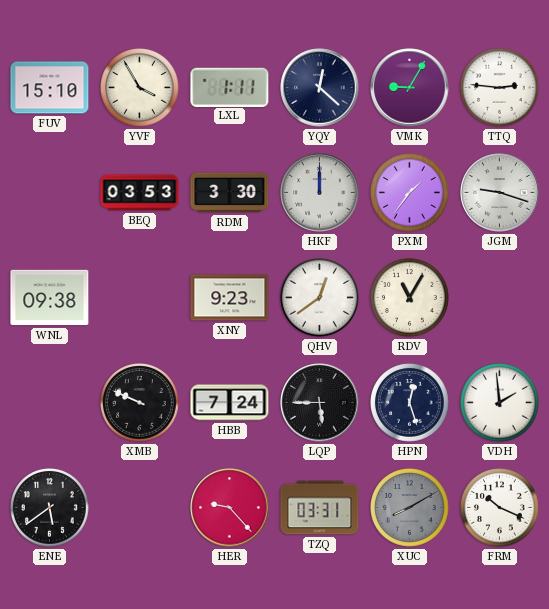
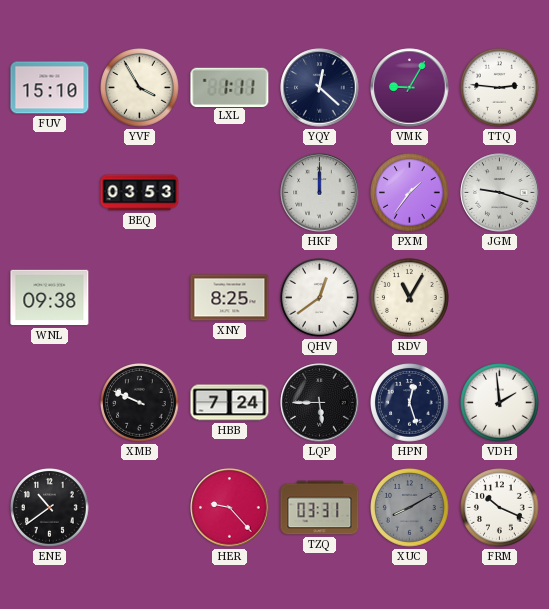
RDM: 3:30 -> none (230, 193)
XNY: 9:23 -> 8:25 (230, 298)
ENE: 5:39 -> 10:39 (50, 508)
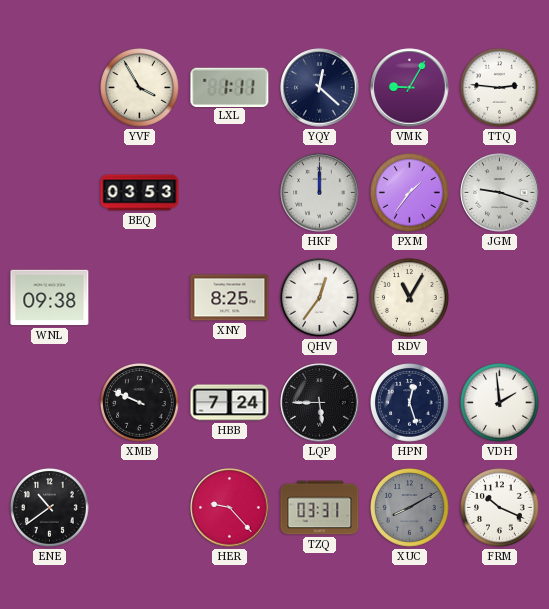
FUV: 15:10 -> none (50, 88)
QHV: 12:39 -> 12:36 (320, 298)
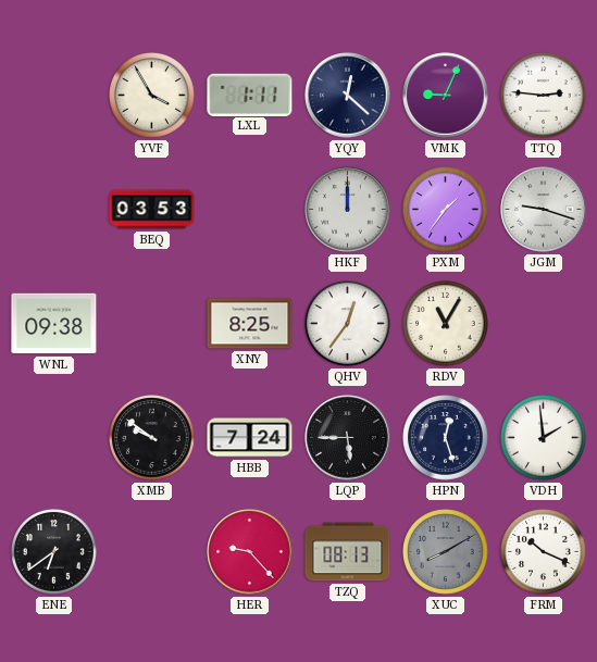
VMK: 9:05 -> 9:04 (446, 96)
XMB: 9:49 -> 9:51 (152, 438)
ENE: 10:39 -> 6:39 (54, 552)
TZQ: 03:31 -> 08:13 (348, 552)
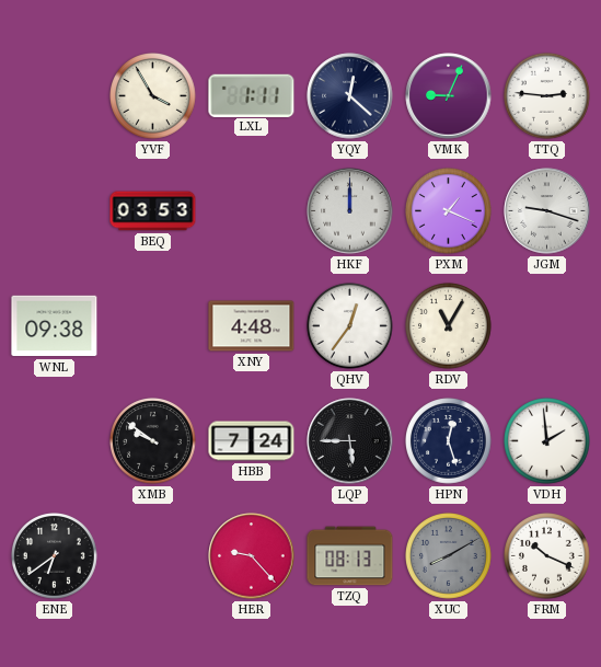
PXM: 1:36 -> 1:19 (449, 211)
XNY: 8:25 -> 4:48 (252, 326)
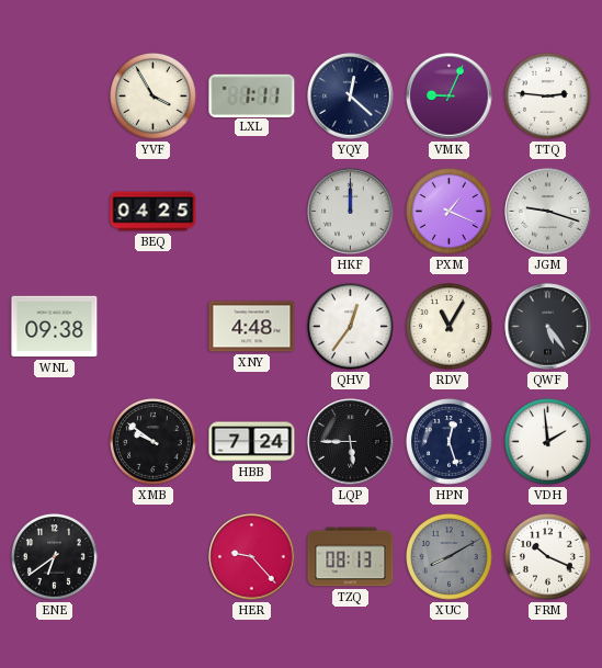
BEQ: 03:53 -> 04:25 (154, 212)
QWF: none -> 5:24 (548, 327)
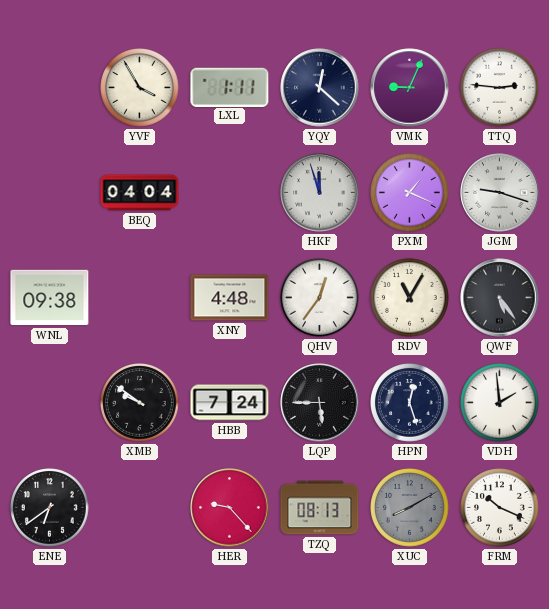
BEQ: 04:25 -> 04:04 (140, 193)
HKF: 12:00 -> 11:57 (320, 193)
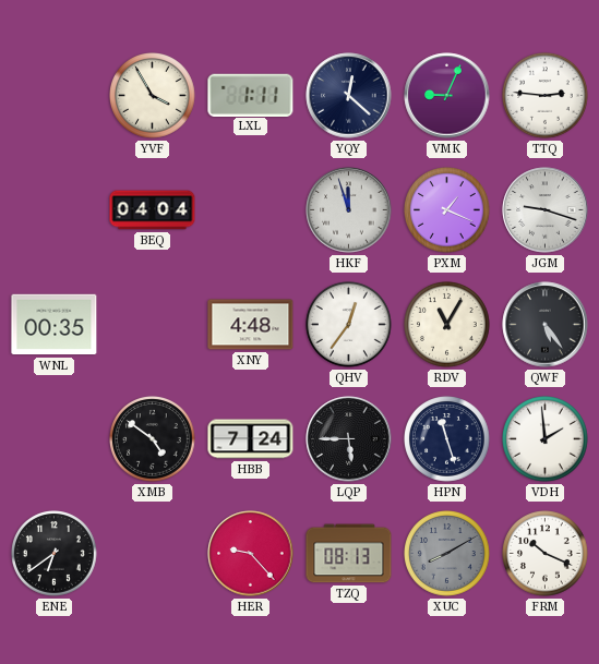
WNL: 09:38 -> 00:35 (55, 325)
XMB: 9:51 -> 4:51 (153, 439)
HPN: 12:27 -> 11:27 (447, 439)
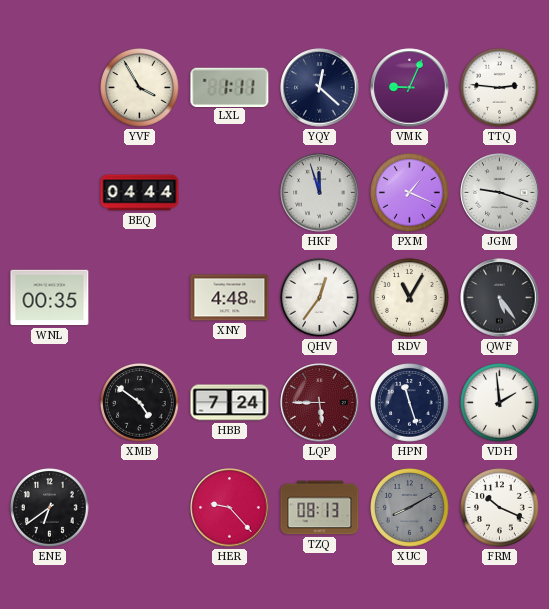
BEQ: 04:04 -> 04:44 (140, 193)
LQP dial: black -> burgundy (320, 403)
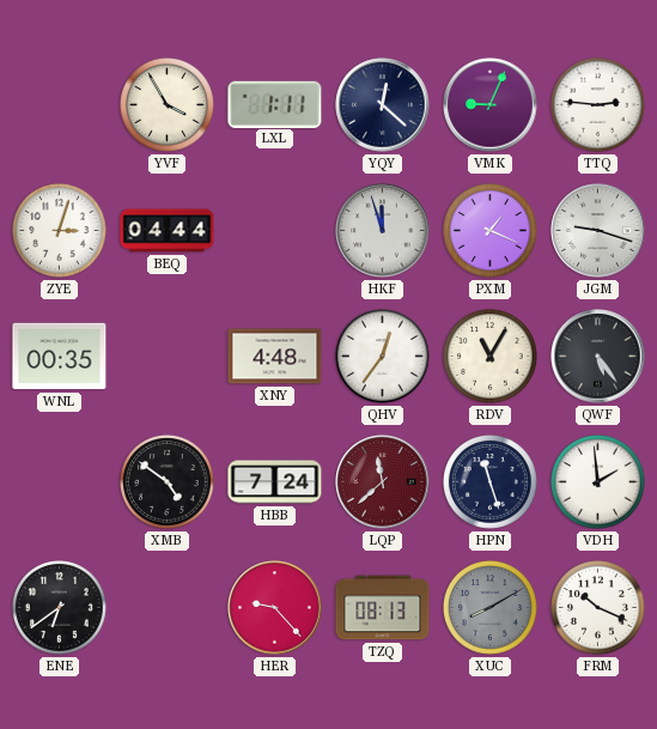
ZYE: none -> 3:03 (60, 231)
LQP: 5:45 -> 11:38 (383, 482)
